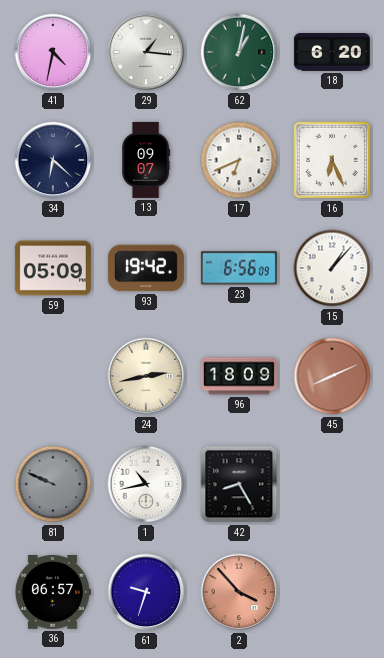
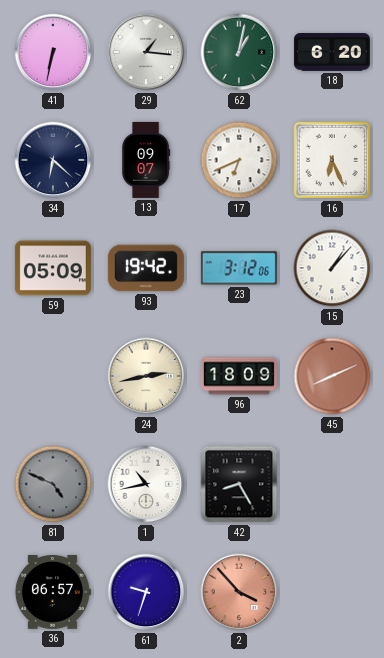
41: 4:32 -> 6:32 (53, 52)
23: 6:56 -> 3:12 (239, 268)
81: 9:49 -> 4:49 (53, 484)
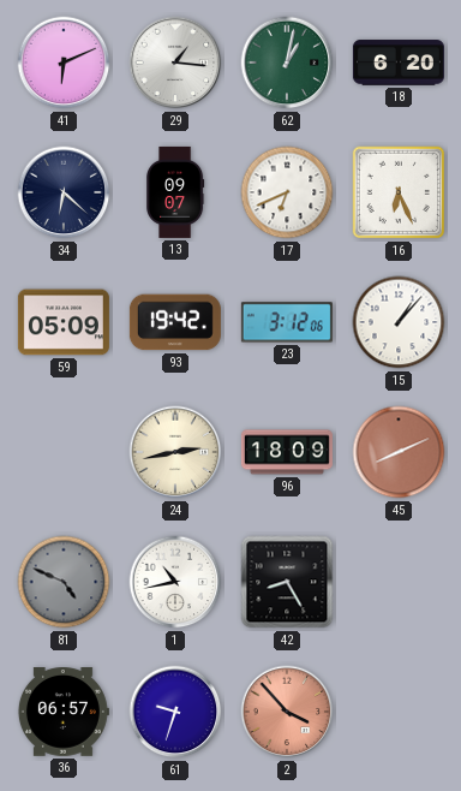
41: 6:32 -> 6:11 (64, 63)
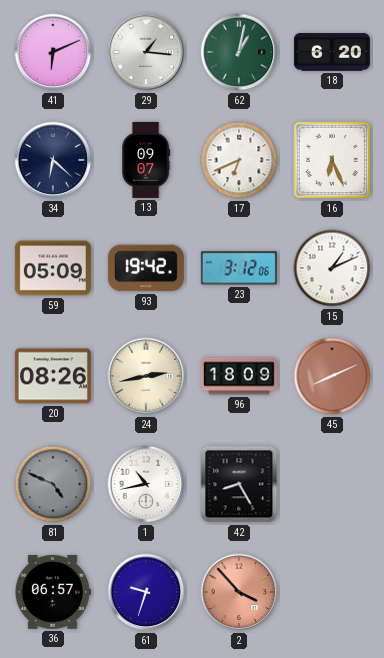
15: 1:07 -> 1:11 (332, 268)
20: none -> 08:26 (53, 376)
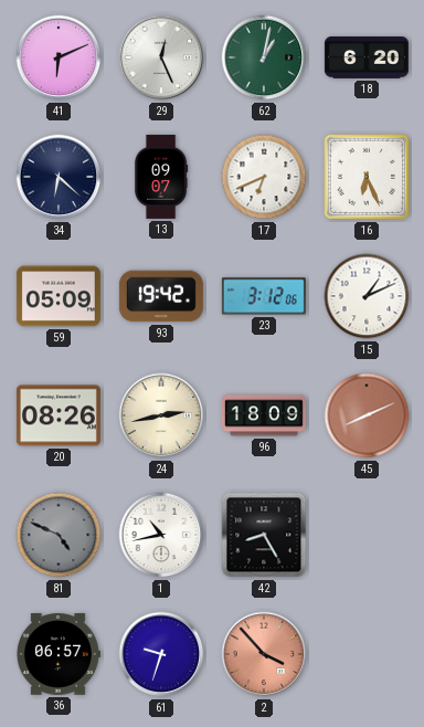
29: 1:16 -> 12:26 (161, 57)
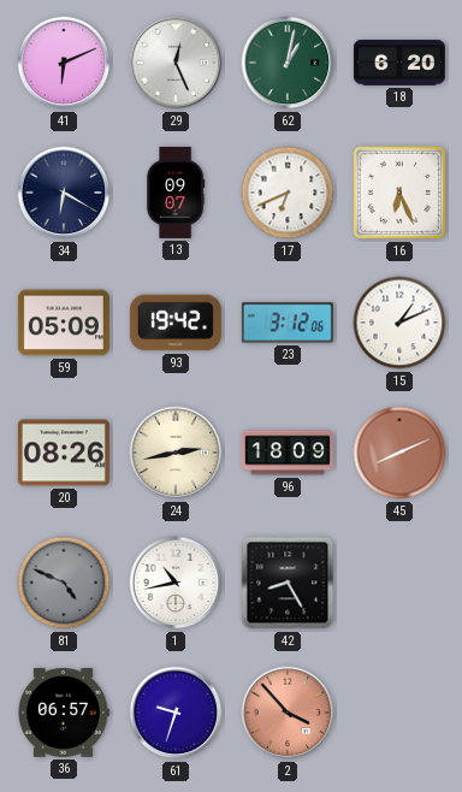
34: 6:22 -> 6:20 (64, 193)
